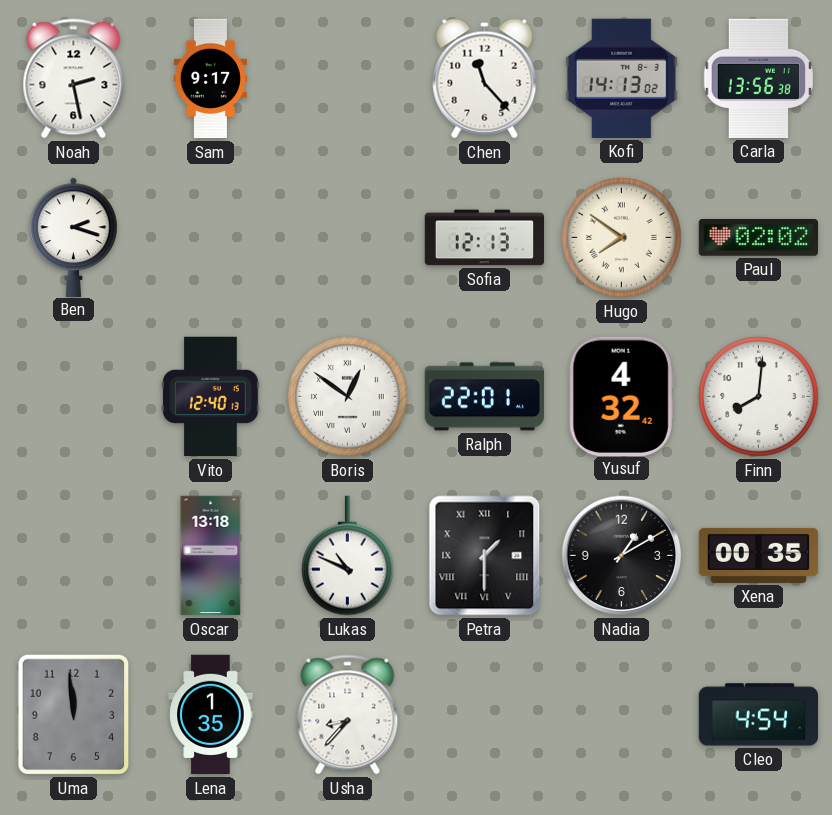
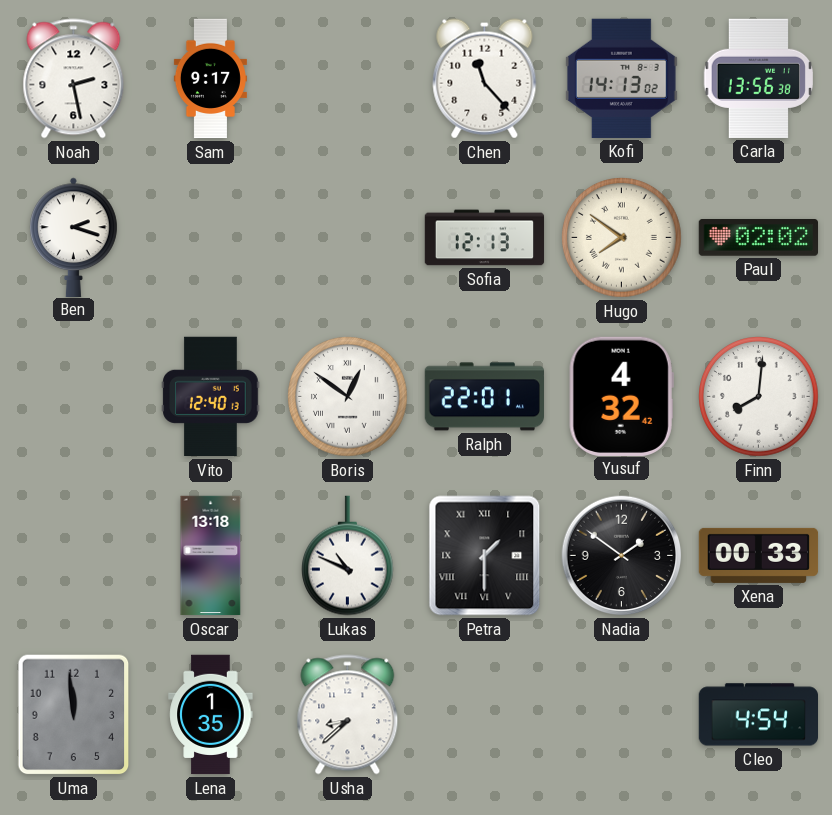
Nadia: 1:10 -> 1:51 (622, 556)
Xena: 00:35 -> 00:33 (759, 555)
Usha: 8:37 -> 8:38 (348, 715)
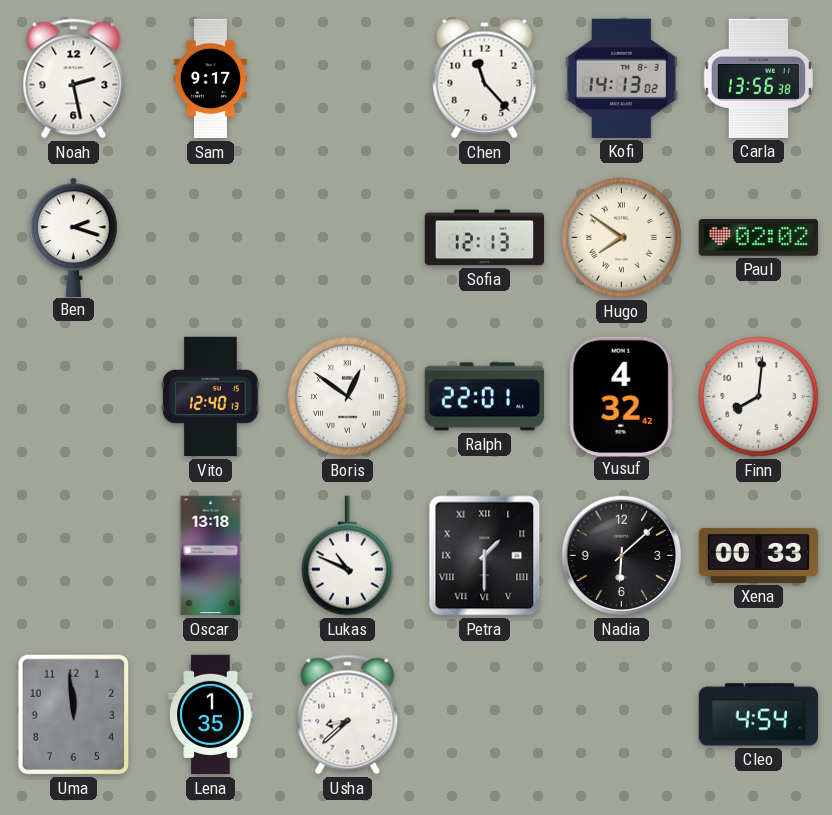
Nadia: 1:51 -> 6:08 (622, 556)
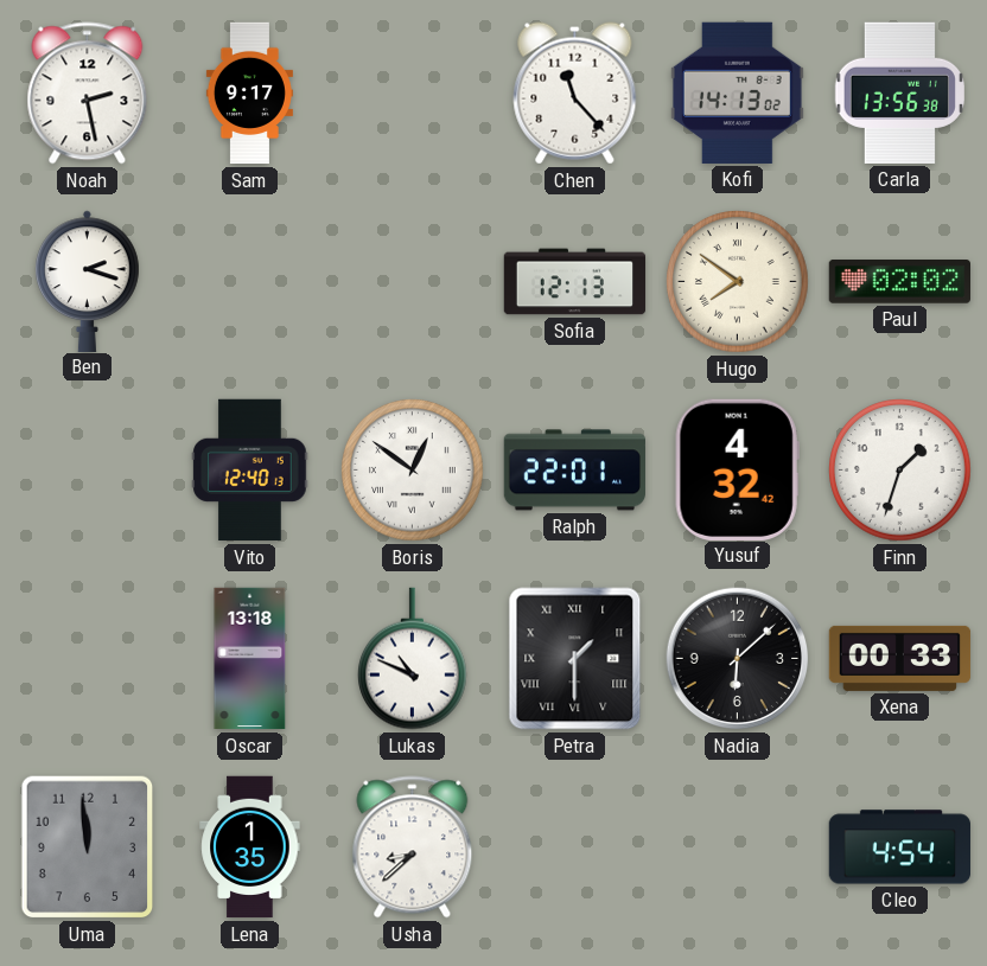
Finn: 8:01 -> 1:33 (900, 471)
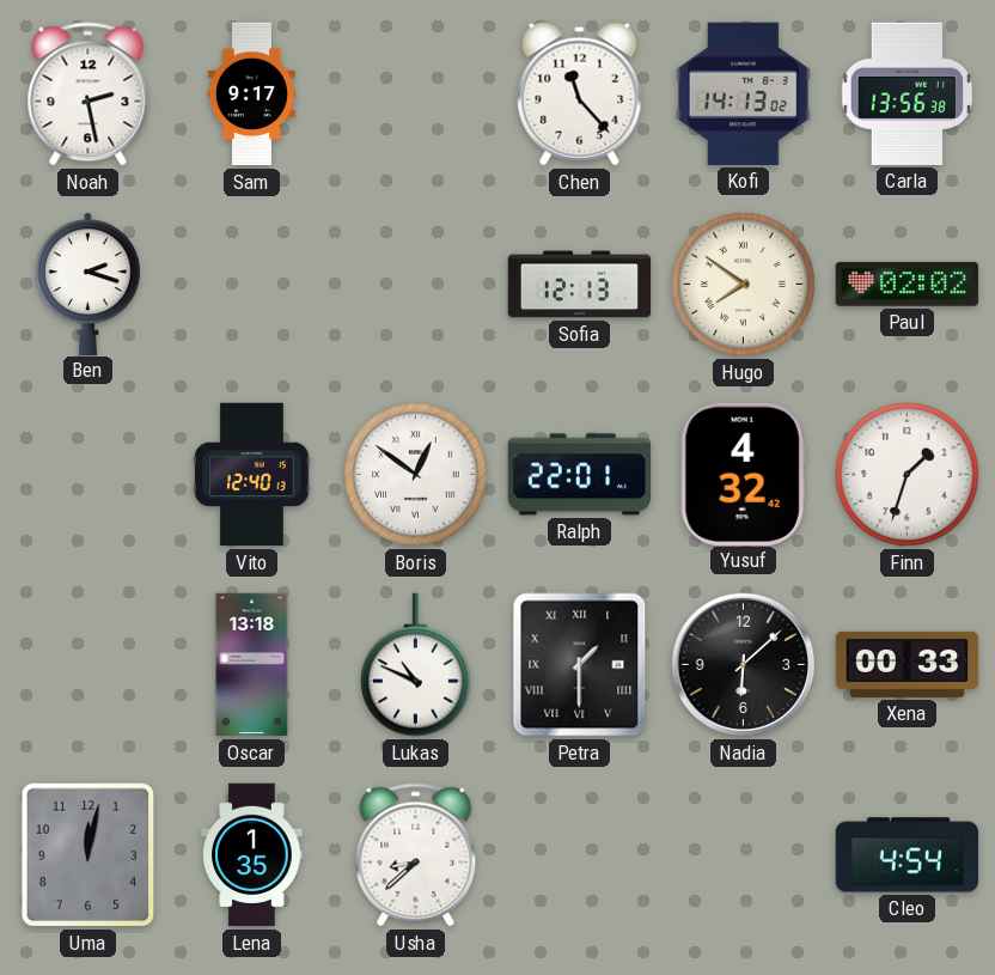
Uma: 11:59 -> 12:02 (88, 855)
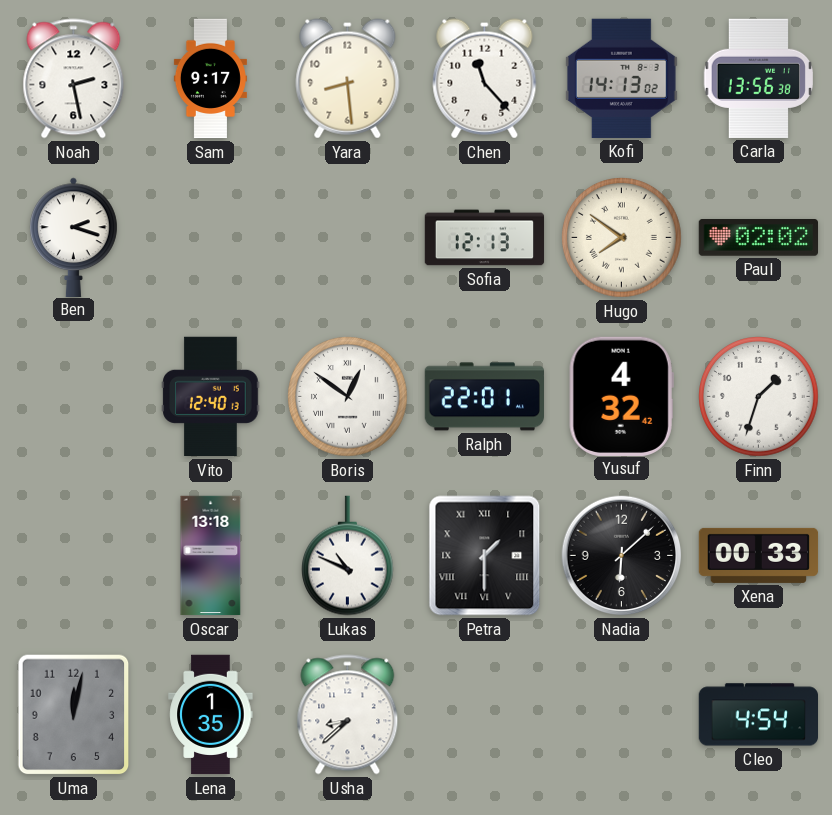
Yara: none -> 8:29 (348, 79)
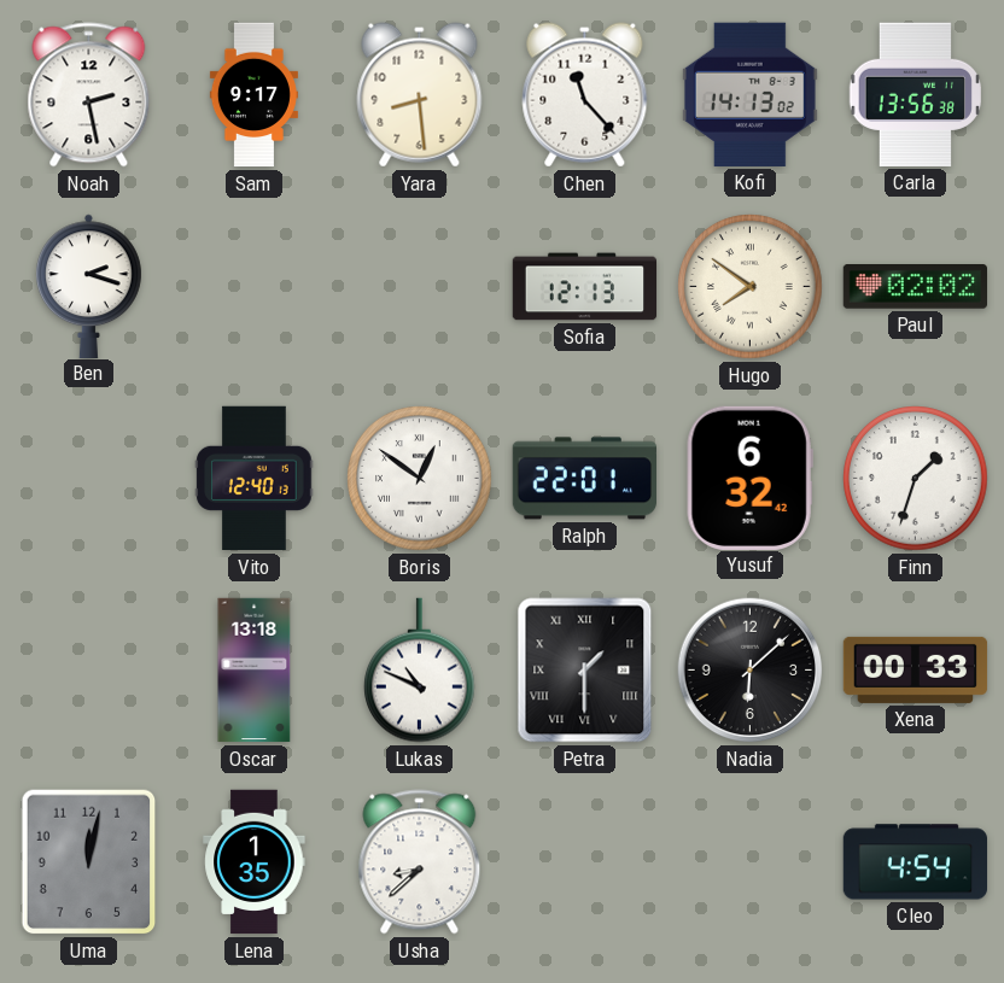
Yusuf: 4:32 -> 6:32 (749, 478)
